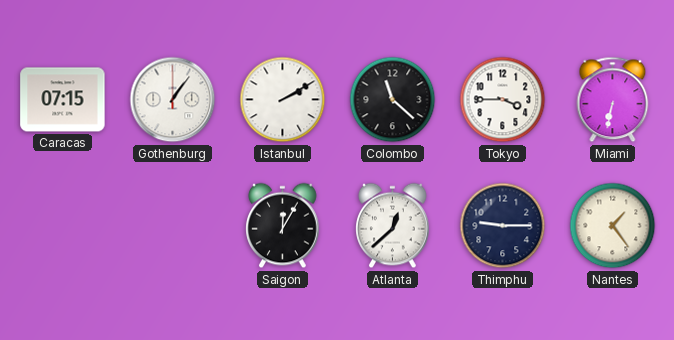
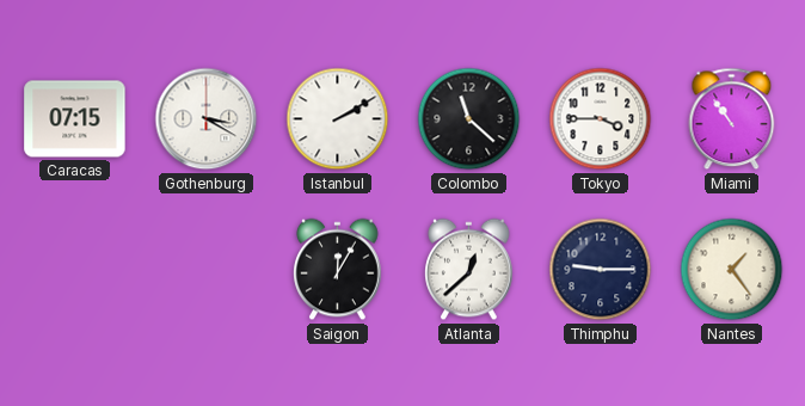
Gothenburg: 1:06 -> 3:20 (207, 119)
Miami: 6:32 -> 10:54 (732, 119)
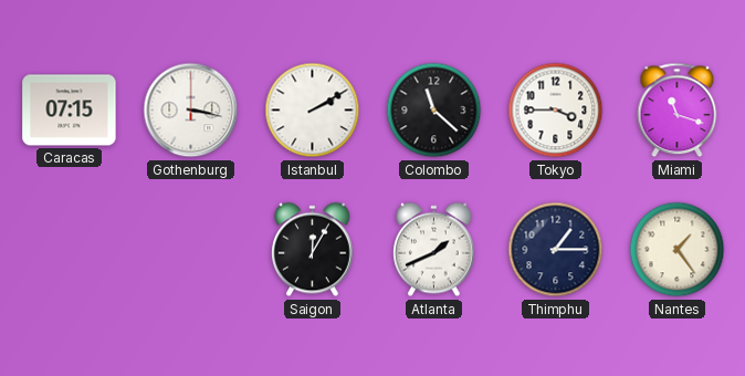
Gothenburg: 3:20 -> 3:17 (191, 111)
Miami: 10:54 -> 11:18 (678, 111)
Atlanta: 12:38 -> 1:41 (434, 250)
Thimphu: 9:15 -> 1:15 (556, 250)
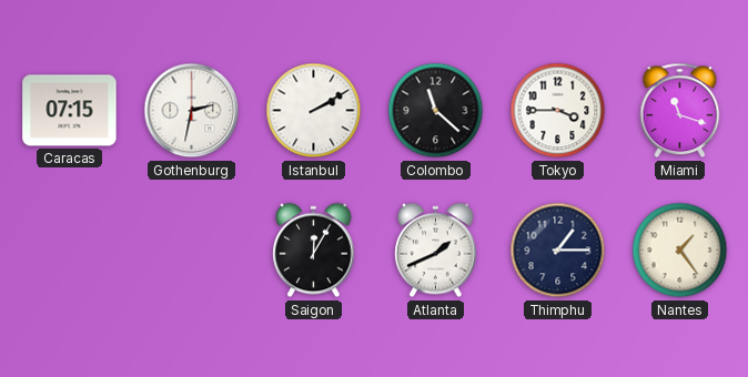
Gothenburg: 3:17 -> 2:32 (192, 111)
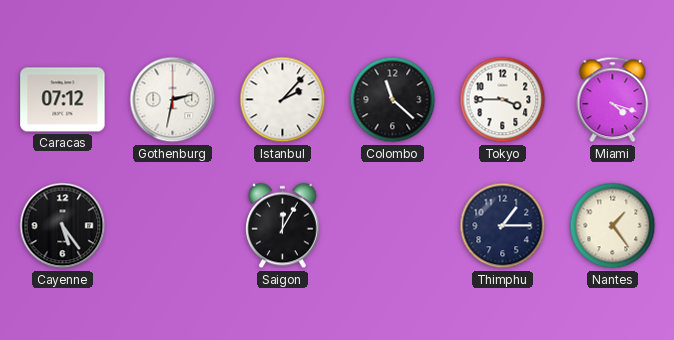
Caracas: 07:15 -> 07:12 (63, 100)
Istanbul: 2:10 -> 2:07 (283, 100)
Miami: 11:18 -> 4:18 (613, 100)
Cayenne: none -> 5:24 (63, 226)
Atlanta: 1:41 -> none (436, 251)
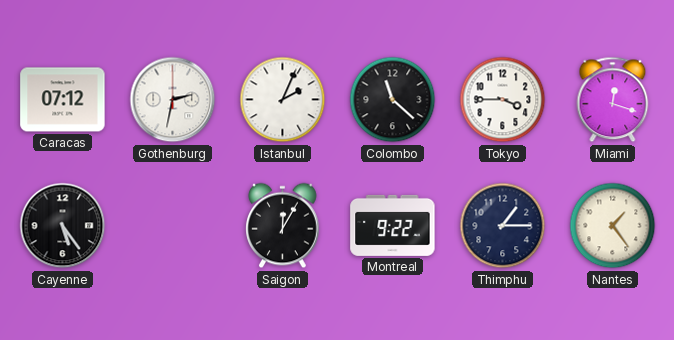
Istanbul: 2:07 -> 2:04 (283, 100)
Miami: 4:18 -> 12:18 (613, 100)
Montreal: none -> 9:22 (393, 225)
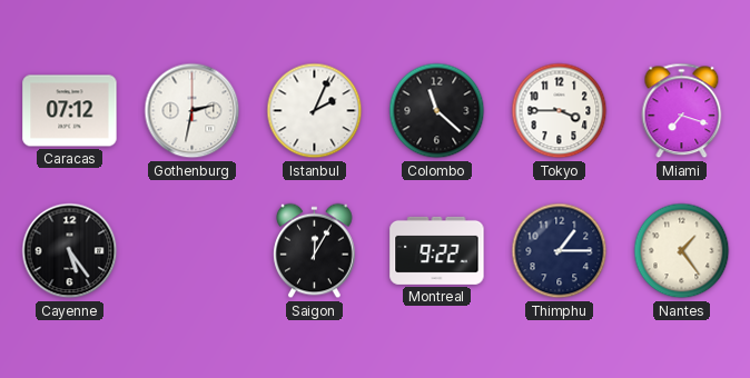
Miami: 12:18 -> 7:18 (682, 111)
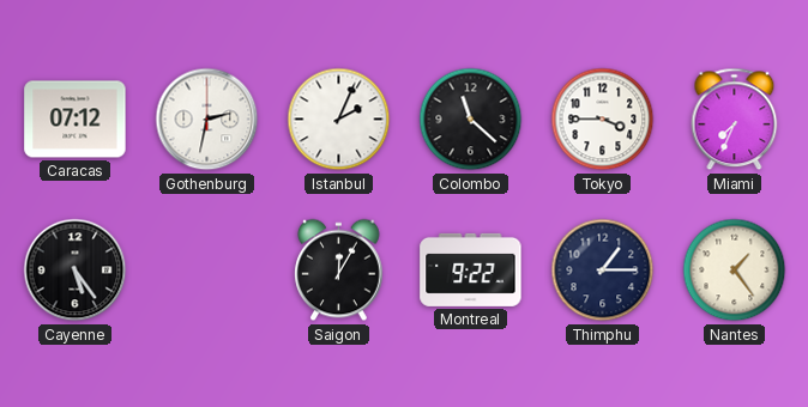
Miami: 7:18 -> 7:34 (735, 120)
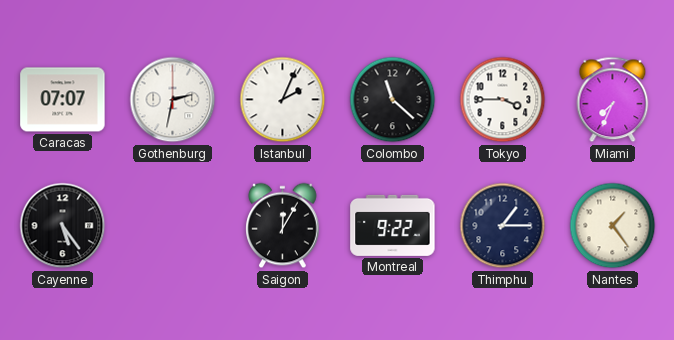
Caracas: 07:12 -> 07:07 (63, 100)
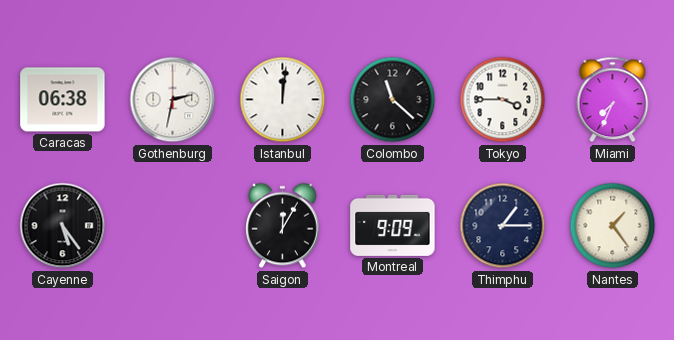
Caracas: 07:07 -> 06:38 (63, 100)
Istanbul: 2:04 -> 12:01 (283, 100)
Montreal: 9:22 -> 9:09 (393, 225)
